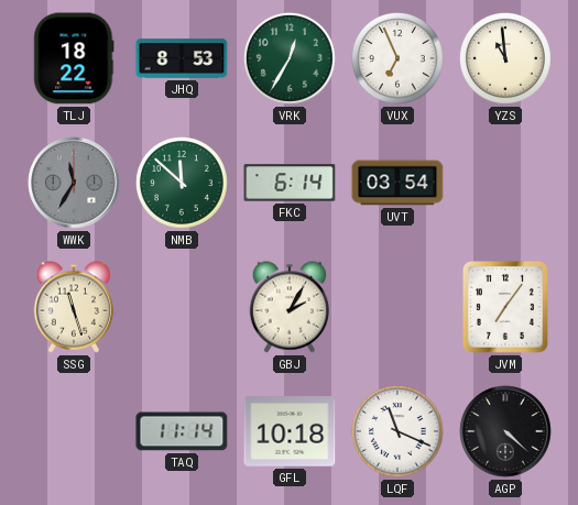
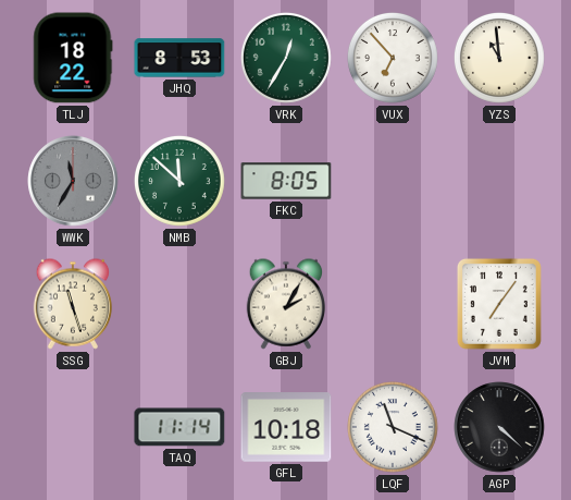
VUX: 6:56 -> 6:53 (393, 58)
FKC: 6:14 -> 8:05 (286, 181)
UVT: 03:54 -> none (397, 183)
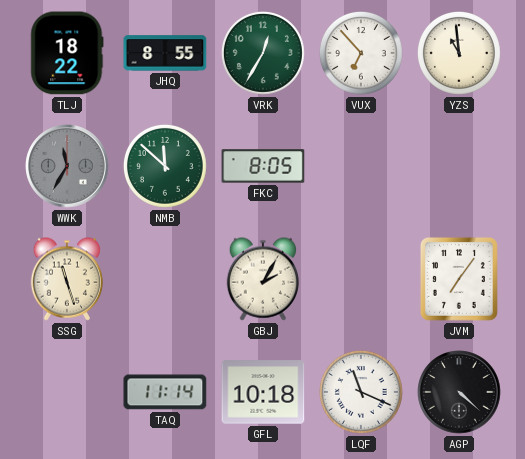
JHQ: 8:53 -> 8:55 (165, 53)
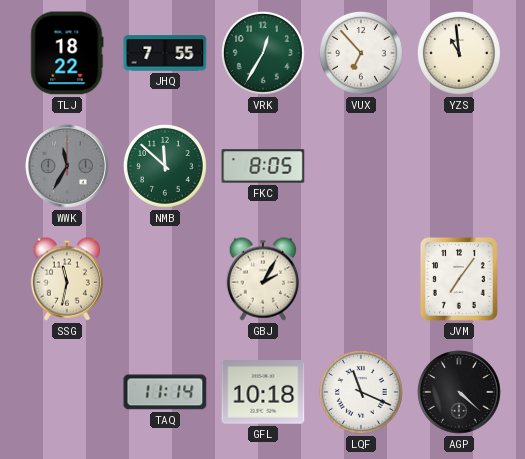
JHQ: 8:55 -> 7:55 (165, 53)
SSG: 11:27 -> 11:32 (66, 279)
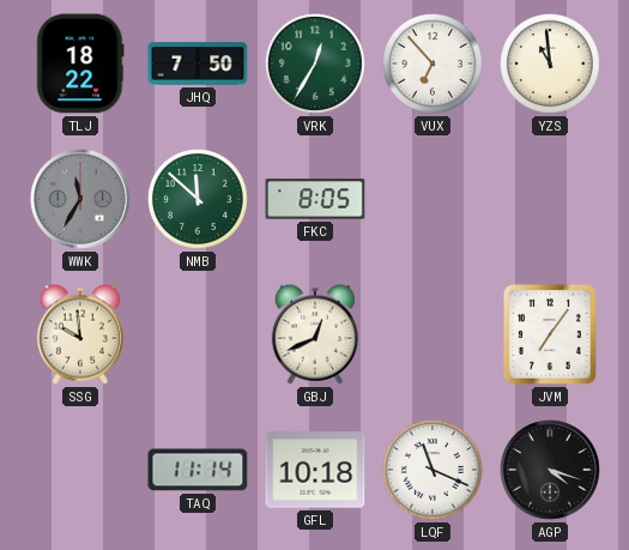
JHQ: 7:55 -> 7:50 (198, 64)
SSG: 11:32 -> 9:59 (79, 334)
GBJ: 2:05 -> 12:41 (314, 334)
AGP: 4:22 -> 4:18 (550, 470)
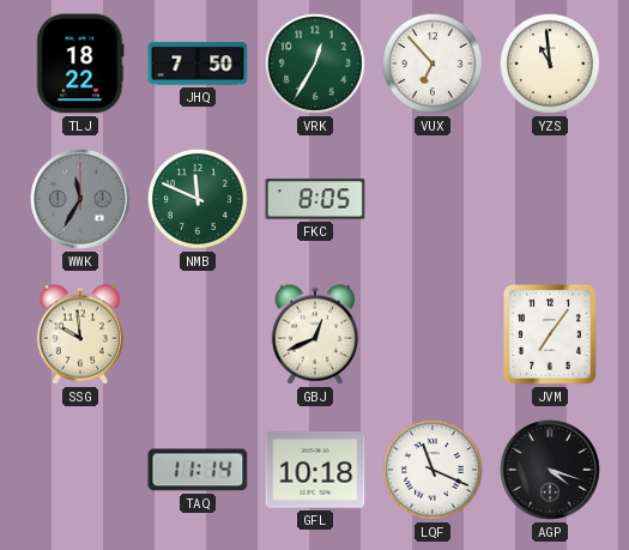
NMB: 11:52 -> 11:49 (198, 199)
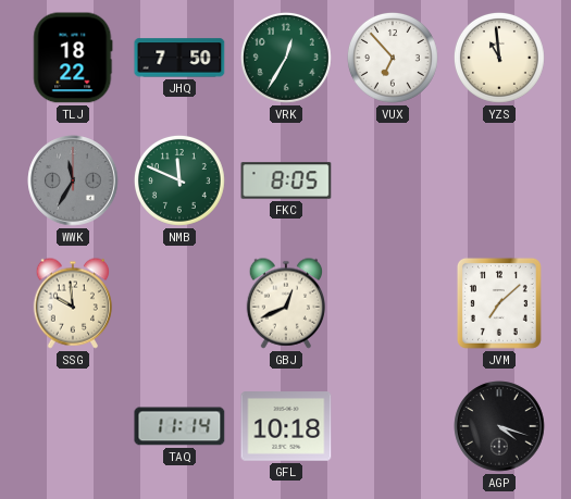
JVM: 7:06 -> 7:08 (499, 303)
LQF: 11:19 -> none (433, 470)
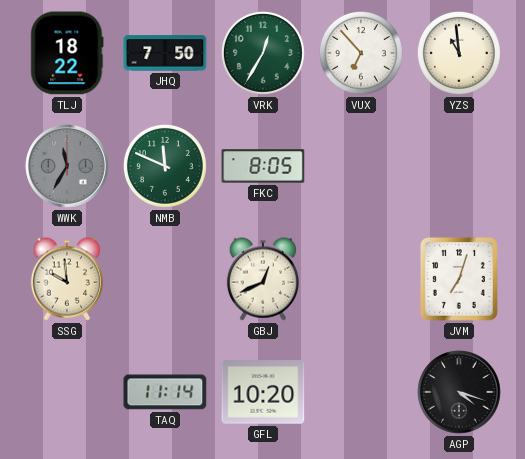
JVM: 7:08 -> 7:03 (459, 279)
GFL: 10:18 -> 10:20 (263, 392)
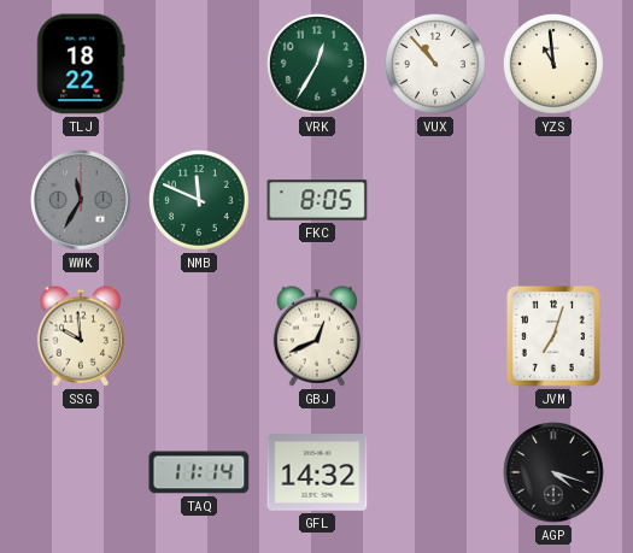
JHQ: 7:50 -> none (165, 53)
VUX: 6:53 -> 10:53 (435, 64)
GFL: 10:20 -> 14:32 (317, 472)
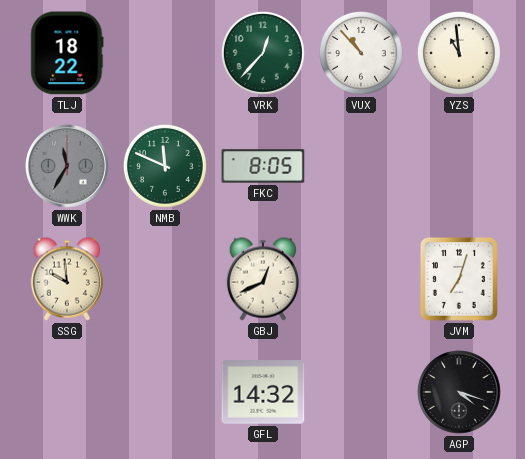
VRK: 12:35 -> 12:37 (263, 53)
TAQ: 11:14 -> none (199, 472)
